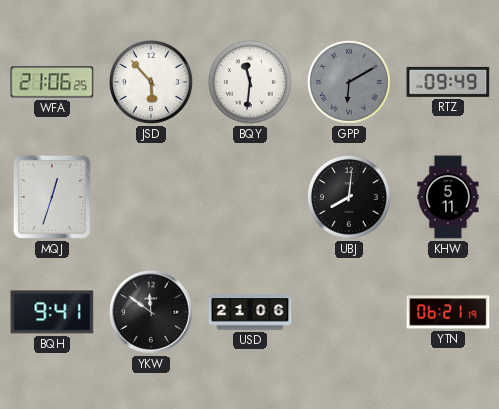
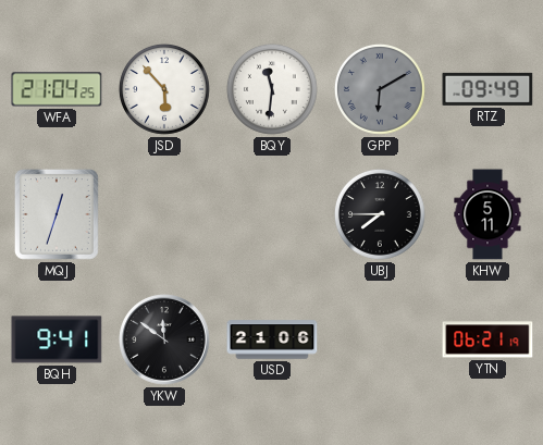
WFA: 21:06 -> 21:04 (57, 89)
UBJ: 8:01 -> 7:45 (380, 214)
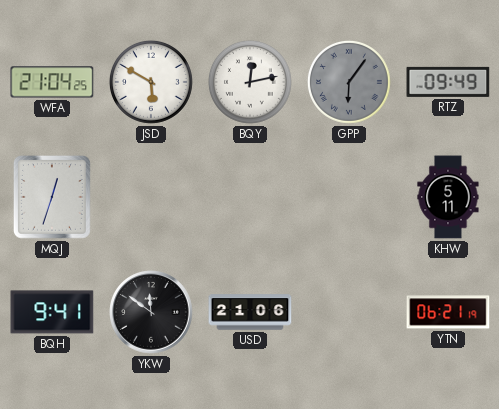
JSD: 5:53 -> 5:50 (151, 82)
BQY: 11:31 -> 12:13 (250, 82)
GPP: 6:10 -> 6:06 (349, 82)
UBJ: 7:45 -> none (380, 214)
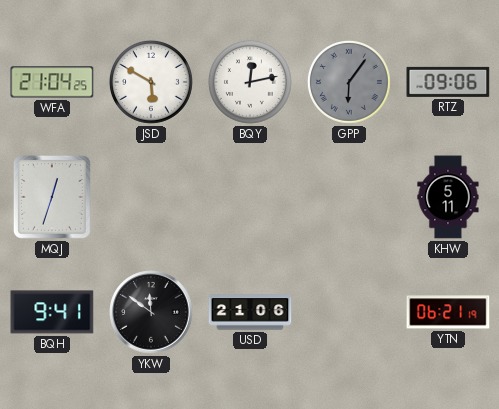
RTZ: 09:49 -> 09:06 (448, 82)
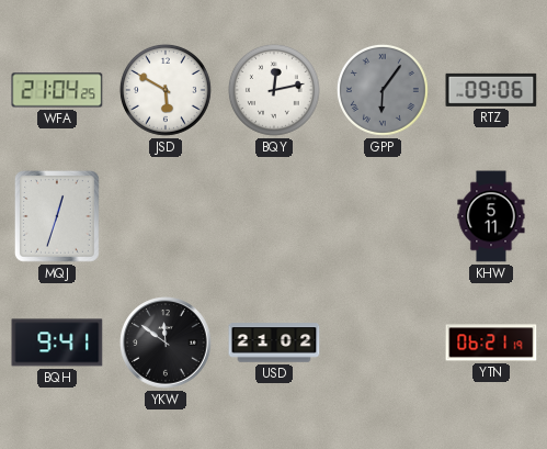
USD: 21:06 -> 21:02 (274, 343)
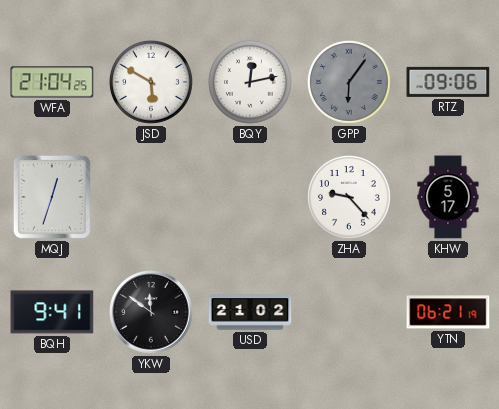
ZHA: none -> 9:23 (349, 197)
KHW: 5:11 -> 5:17 (448, 197)
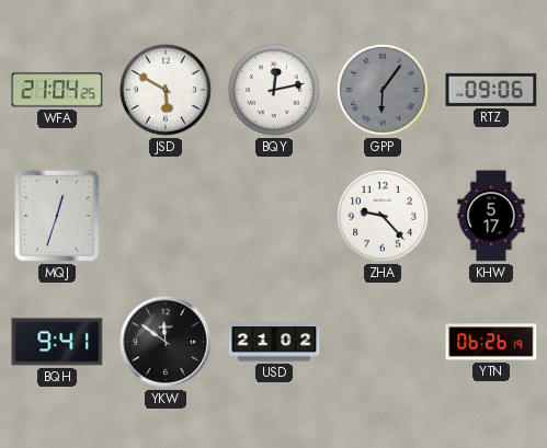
YTN: 06:21 -> 06:26 (491, 342)
